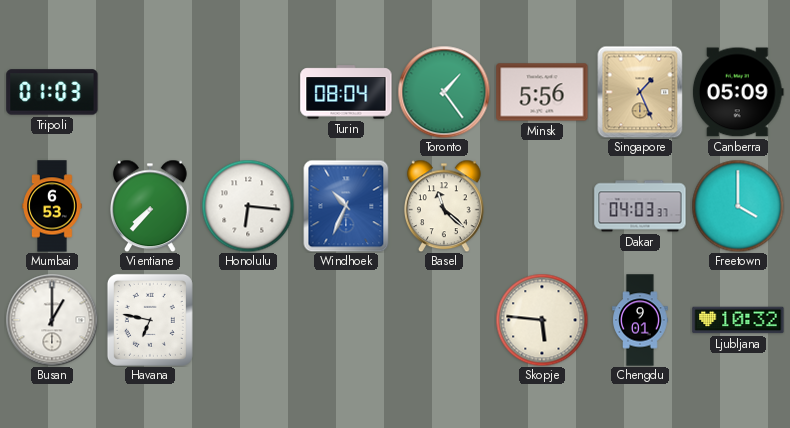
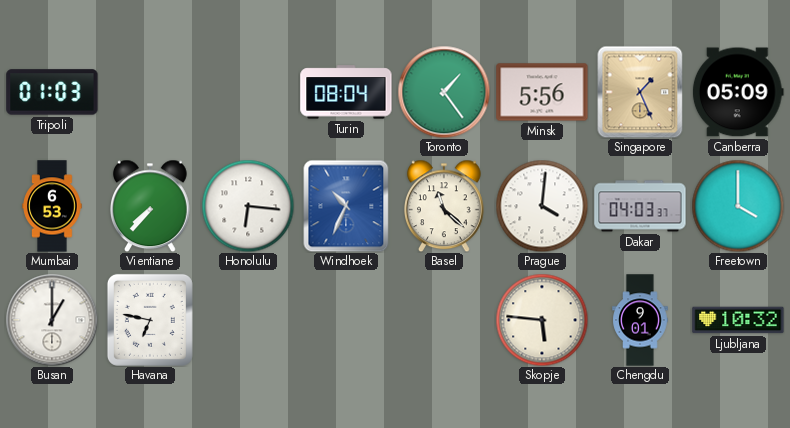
Prague: none -> 4:01 (542, 206)
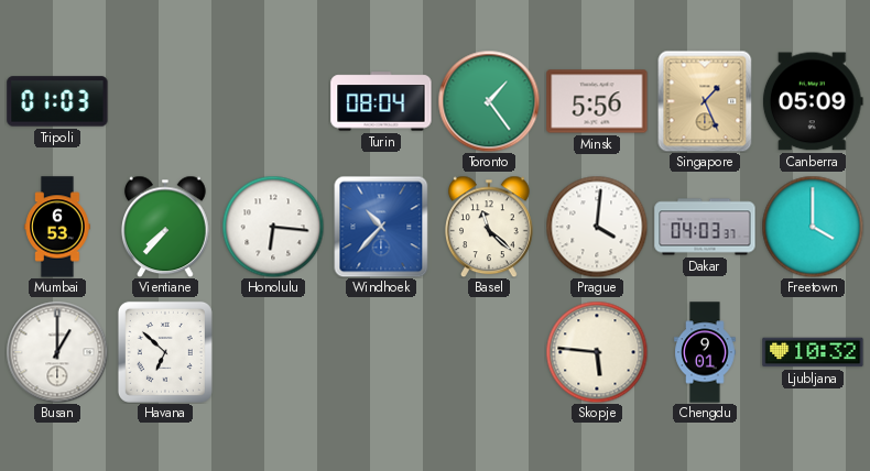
Windhoek: 10:34 -> 10:37 (381, 227)
Havana: 6:47 -> 6:52 (165, 352)
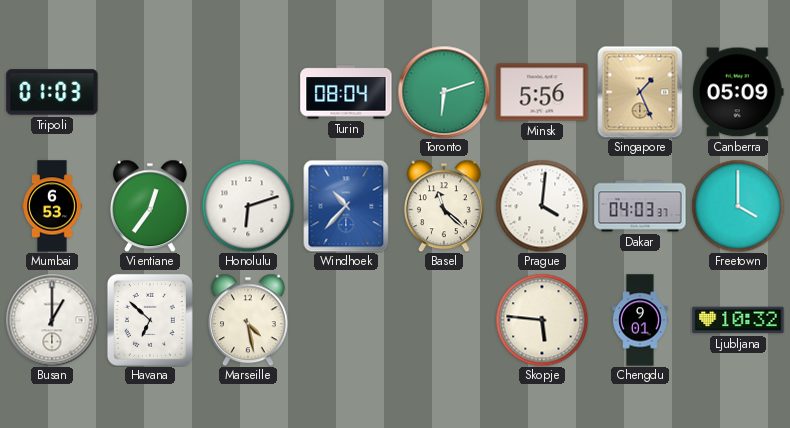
Toronto: 1:24 -> 6:12 (444, 92)
Vientiane: 7:37 -> 12:36 (151, 206)
Honolulu: 6:16 -> 6:12 (248, 206)
Marseille: none -> 4:28 (249, 320)
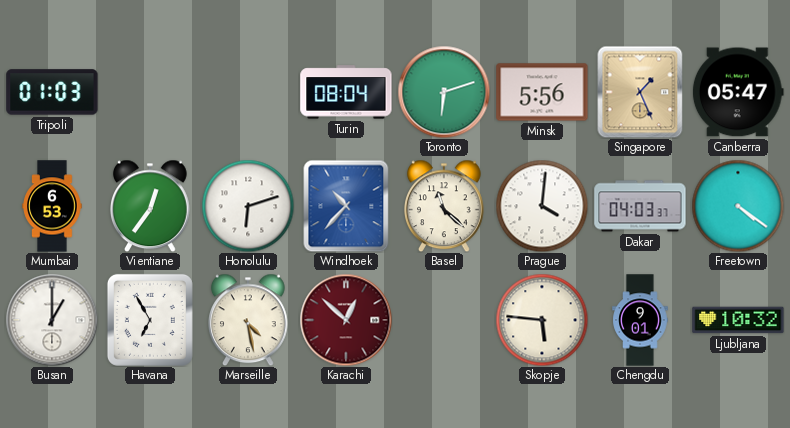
Canberra: 05:09 -> 05:47 (738, 92)
Freetown: 4:00 -> 4:21 (738, 206)
Havana: 6:52 -> 6:55 (150, 320)
Karachi: none -> 12:52 (346, 320)
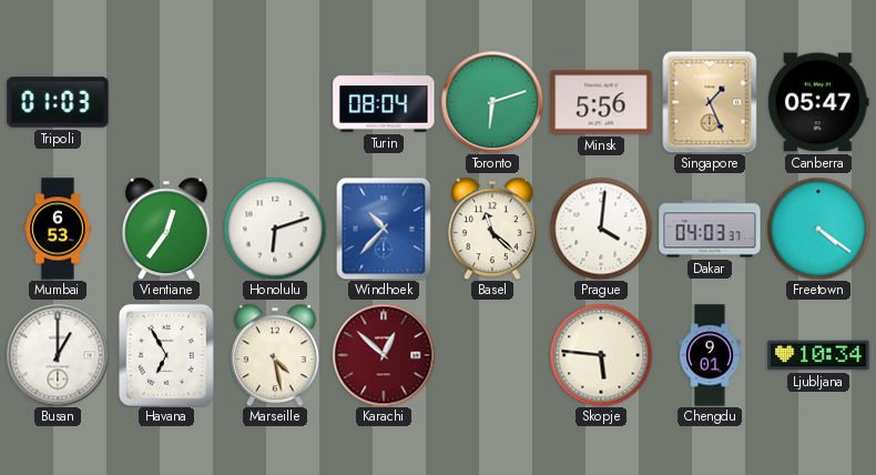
Ljubljana: 10:32 -> 10:34 (818, 355)
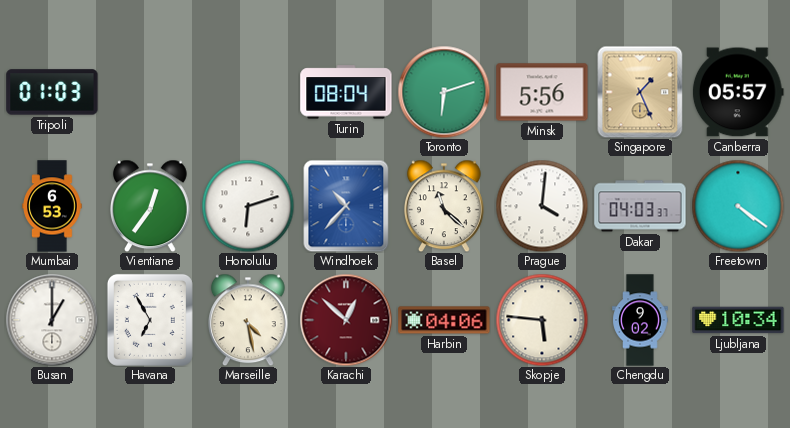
Canberra: 05:47 -> 05:57 (738, 92)
Harbin: none -> 04:06 (444, 320)
Chengdu: 9:01 -> 9:02 (640, 320)
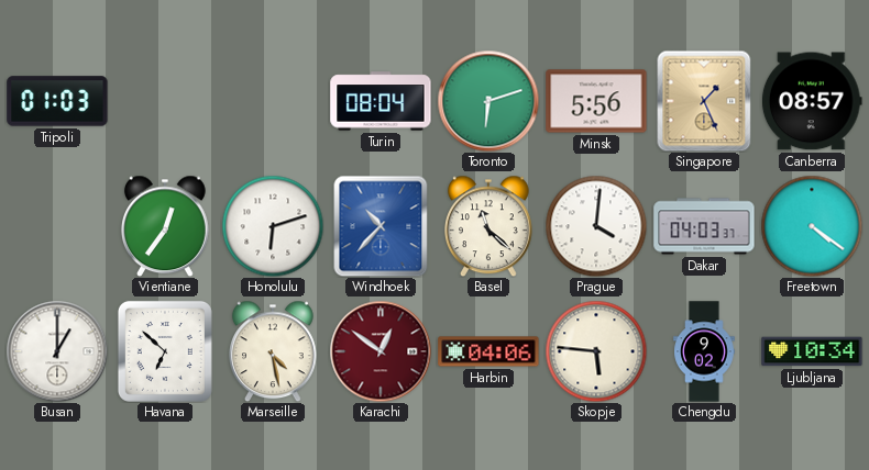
Canberra: 05:57 -> 08:57 (812, 101)
Mumbai: 6:53 -> none (52, 206)
Havana: 6:55 -> 6:52 (165, 351)
Karachi: 12:52 -> 12:51 (381, 351)
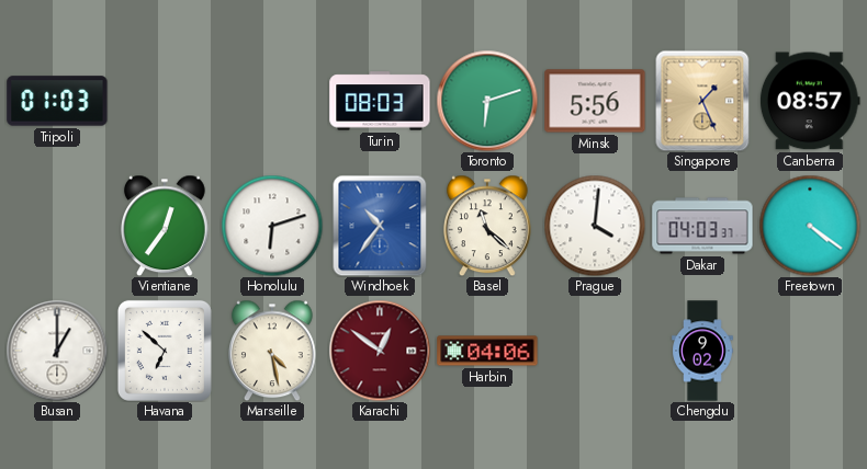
Turin: 08:04 -> 08:03 (380, 101)
Windhoek: 10:37 -> 10:36 (380, 226)
Skopje: 5:46 -> none (596, 351)
Ljubljana: 10:34 -> none (812, 351)
